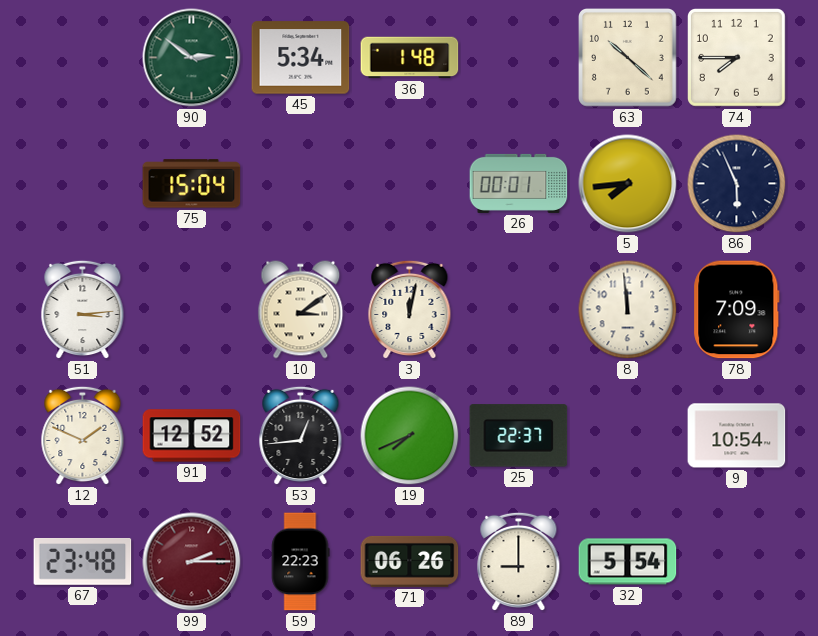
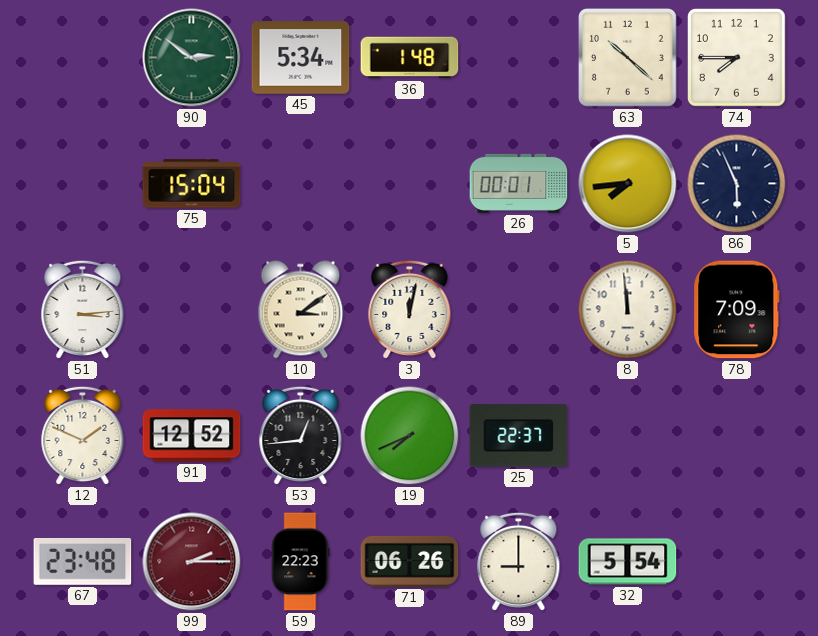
9: 10:54 -> none (737, 436)
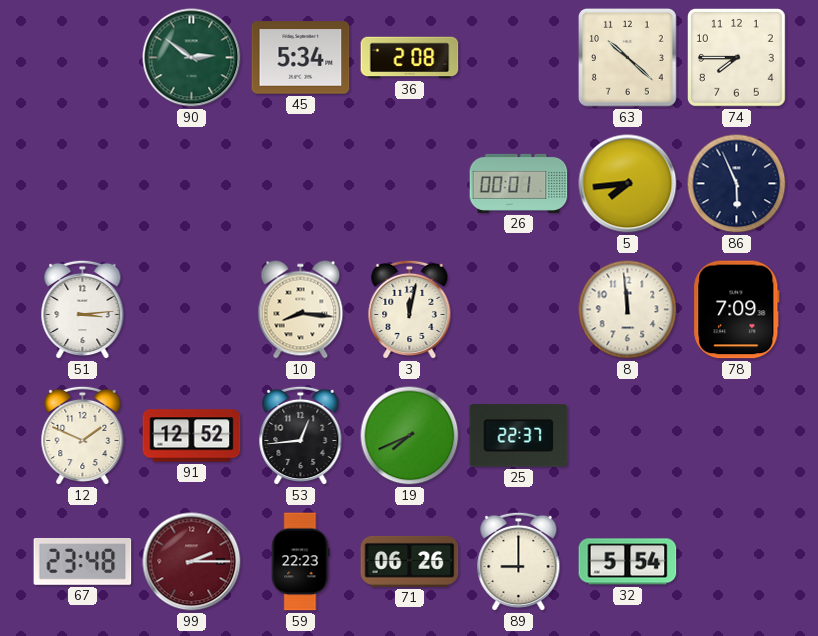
36: 1:48 -> 2:08 (410, 58)
75: 15:04 -> none (192, 184)
10: 3:09 -> 8:16 (301, 310)
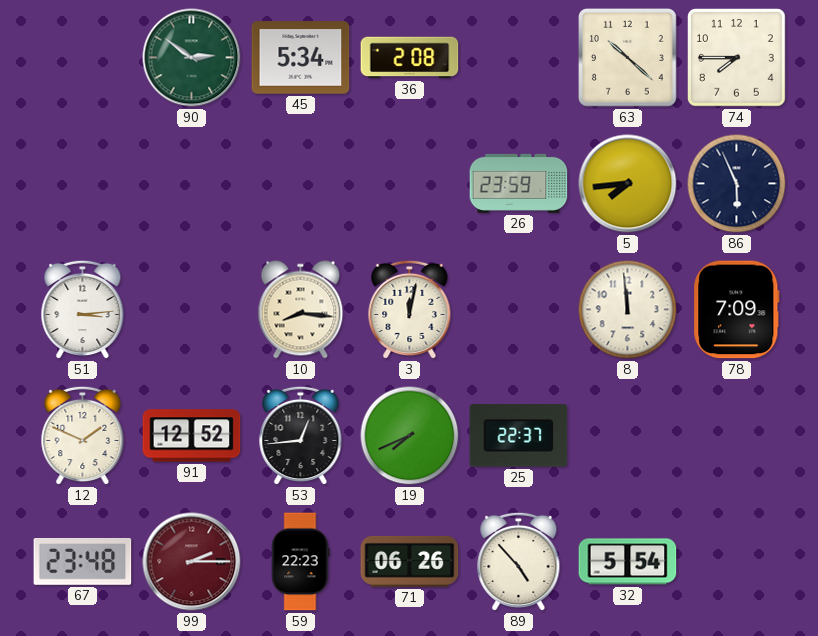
26: 00:01 -> 23:59 (519, 183)
89: 9:00 -> 4:53 (519, 562)
